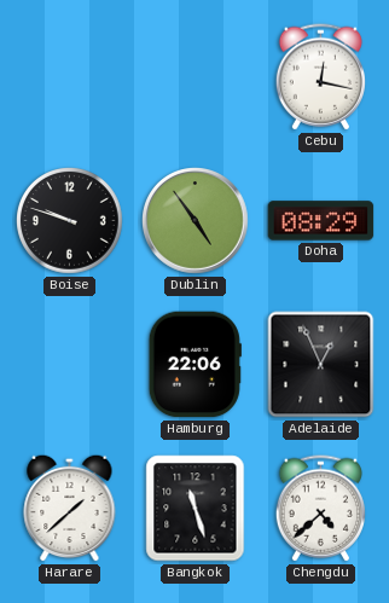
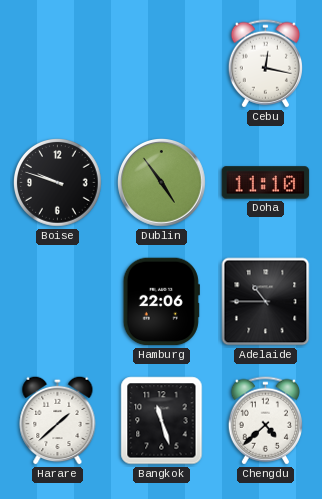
Doha: 08:29 -> 11:10 (266, 183)
Adelaide: 12:56 -> 10:45 (266, 302)
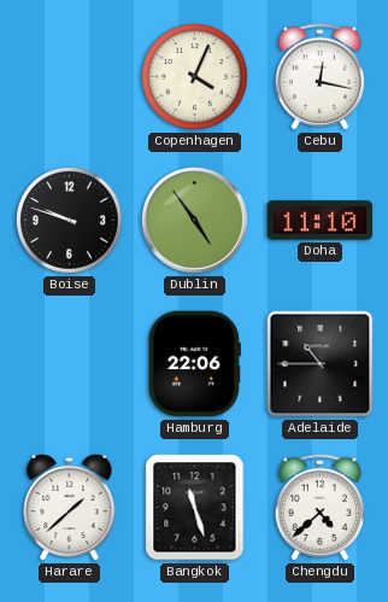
Copenhagen: none -> 4:04 (195, 77)
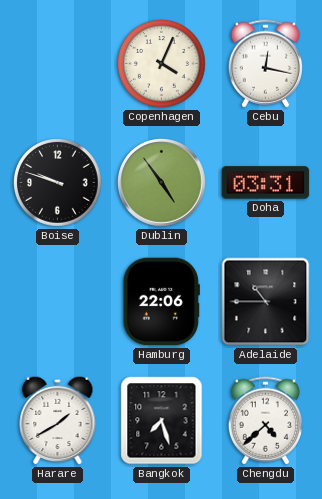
Doha: 11:10 -> 03:31 (266, 183)
Harare: 1:38 -> 1:40 (58, 420)
Bangkok: 11:27 -> 7:27 (162, 421)
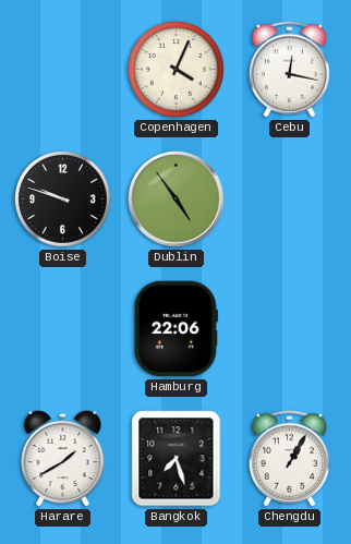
Doha: 03:31 -> none (266, 183)
Adelaide: 10:45 -> none (266, 302)
Chengdu: 4:38 -> 1:05 (289, 459)
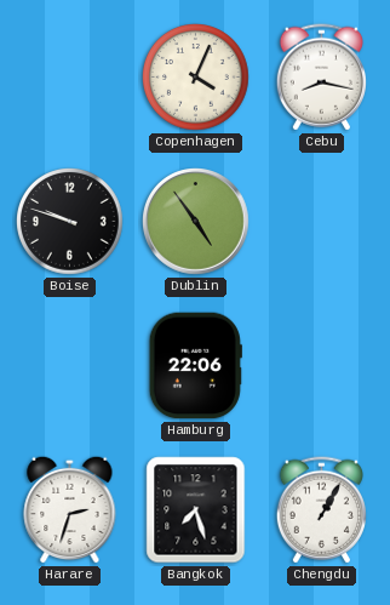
Cebu: 12:17 -> 8:17 (321, 78)
Harare: 1:40 -> 2:33 (70, 509)
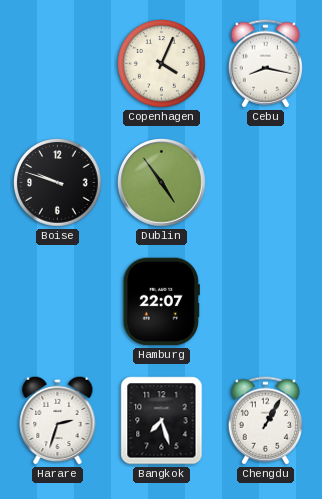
Hamburg: 22:06 -> 22:07 (161, 302)
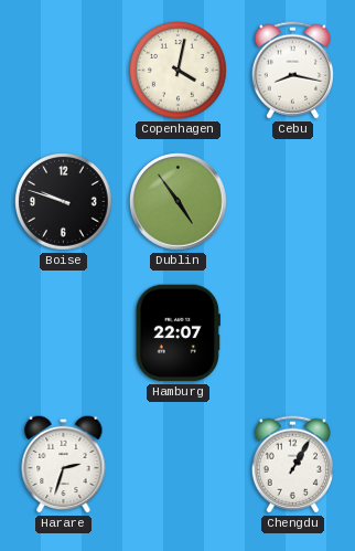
Copenhagen: 4:04 -> 4:02 (179, 71)
Bangkok: 7:27 -> none (162, 421)
